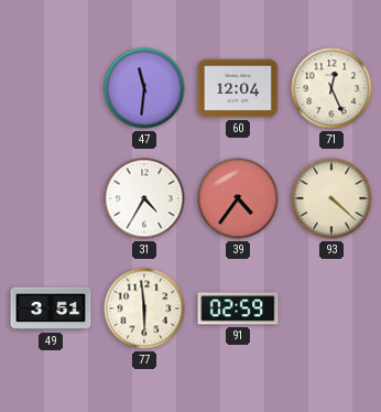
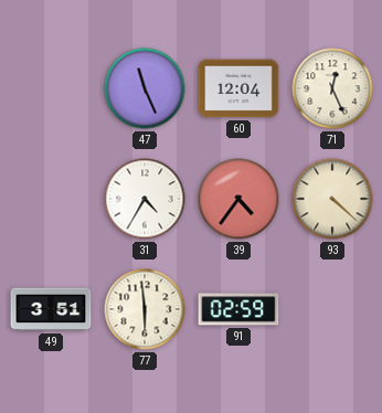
47: 11:31 -> 11:26 (145, 88)
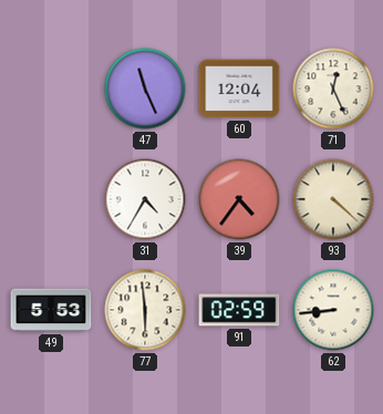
49: 3:51 -> 5:53 (51, 310)
62: none -> 8:44 (333, 310)
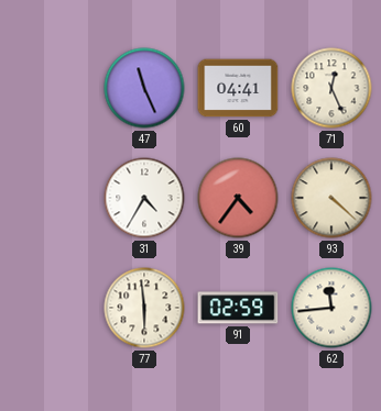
60: 12:04 -> 04:41 (238, 88)
49: 5:53 -> none (51, 310)
62: 8:44 -> 11:44 (331, 308)
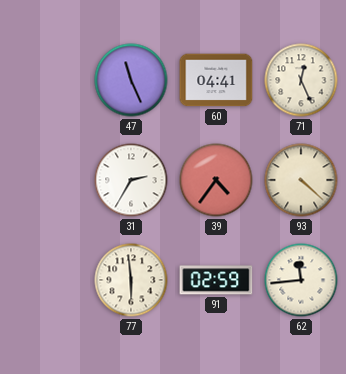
31: 4:35 -> 2:35 (131, 180)
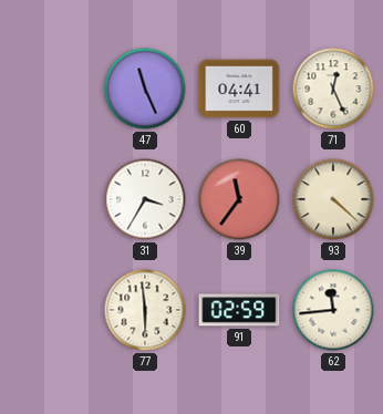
31: 2:35 -> 3:35 (145, 199)
39: 4:36 -> 11:36 (239, 199)
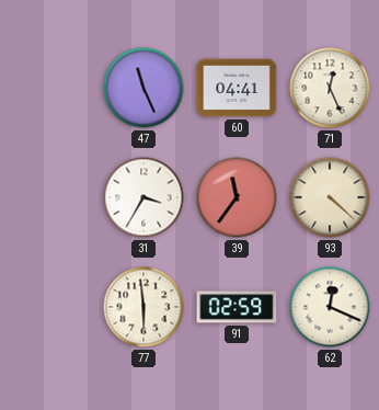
62: 11:44 -> 12:19 (330, 307)
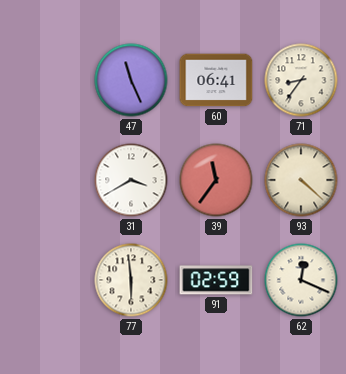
60: 04:41 -> 06:41 (216, 80)
71: 12:26 -> 8:36 (301, 80)
31: 3:35 -> 3:40 (131, 180)
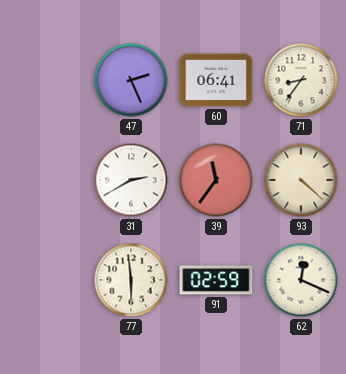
47: 11:26 -> 2:26 (131, 80)
31: 3:40 -> 2:40 (131, 180)
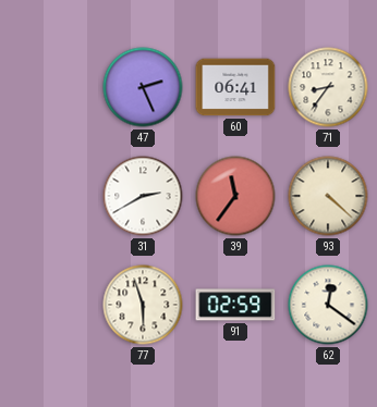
77: 5:59 -> 5:57 (143, 305)
62: 12:19 -> 12:21 (328, 305)
